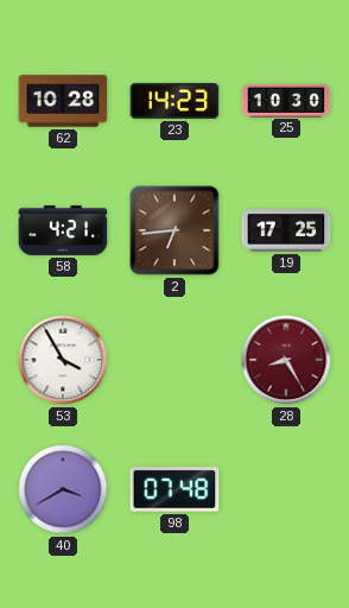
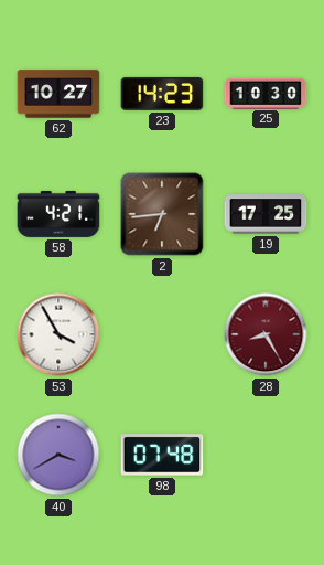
62: 10:28 -> 10:27 (58, 94)
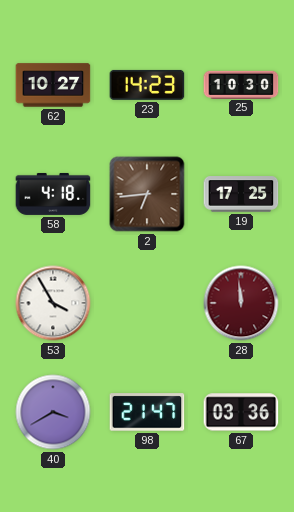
58: 4:21 -> 4:18 (53, 194)
28: 8:25 -> 11:59 (241, 303)
98: 07:48 -> 21:47 (147, 412)
67: none -> 03:36 (241, 412)
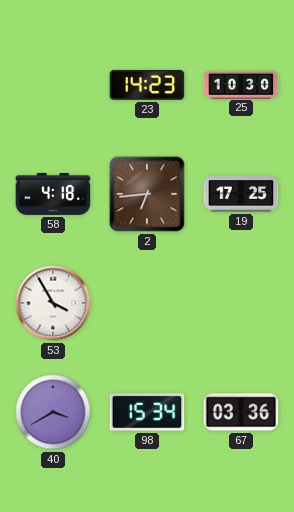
62: 10:27 -> none (53, 85)
28: 11:59 -> none (241, 303)
98: 21:47 -> 15:34 (147, 412)
